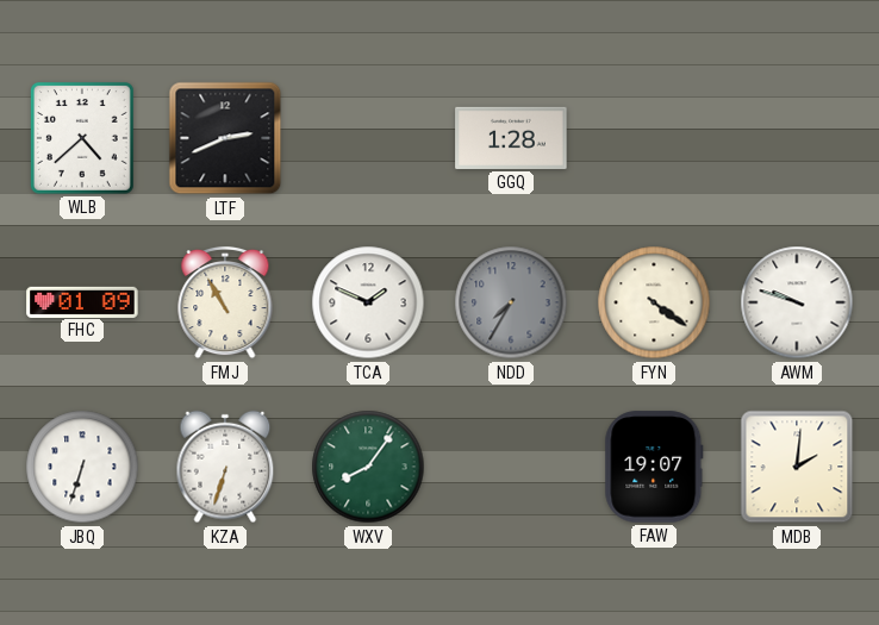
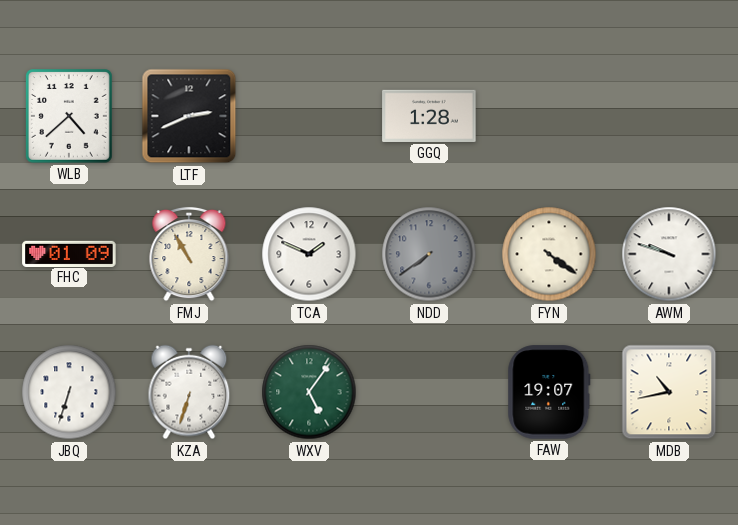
NDD: 7:35 -> 7:39 (429, 254)
WXV: 8:06 -> 5:06 (309, 392)
MDB: 2:01 -> 10:43 (669, 392)
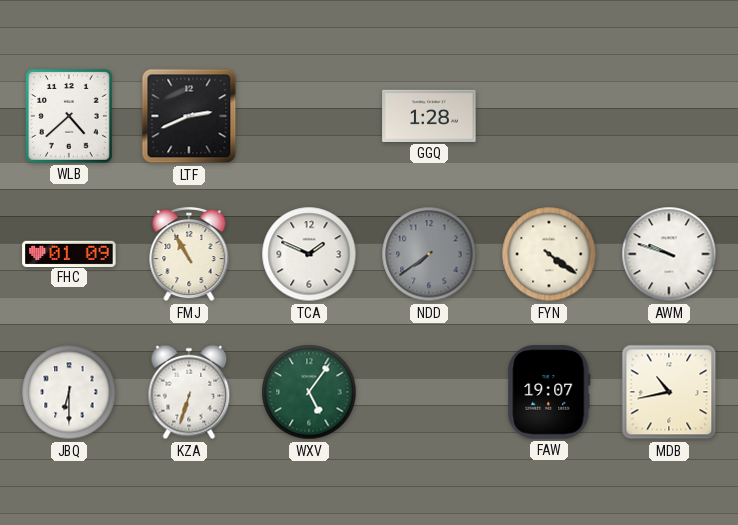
JBQ: 6:33 -> 6:30 (69, 392)
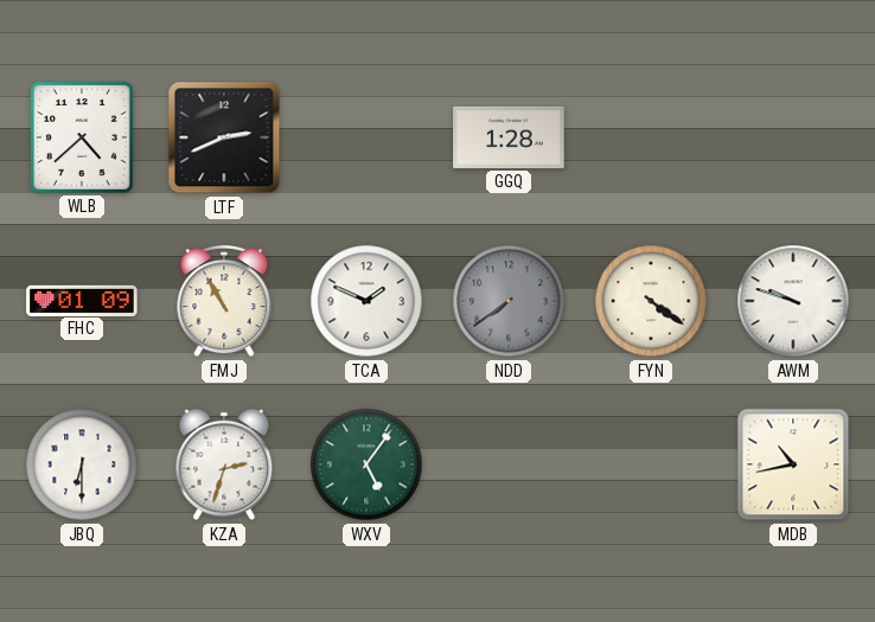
KZA: 6:33 -> 2:33 (224, 464)
FAW: 19:07 -> none (549, 392)
